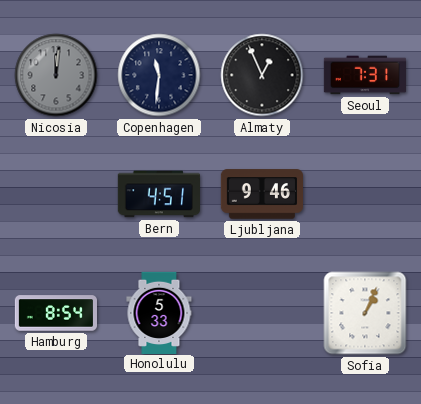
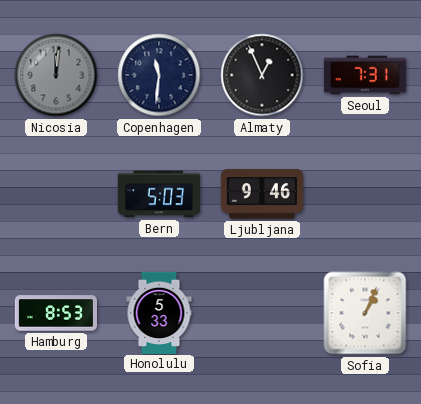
Bern: 4:51 -> 5:03 (158, 194)
Hamburg: 8:54 -> 8:53 (55, 313)
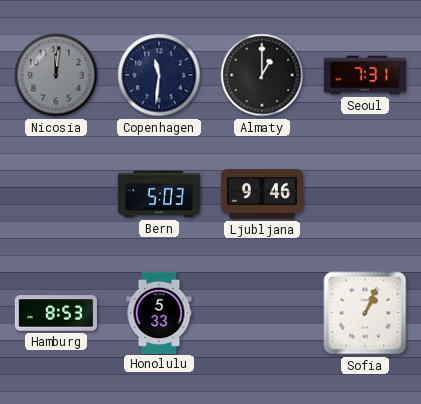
Almaty: 12:56 -> 1:00 (262, 75)
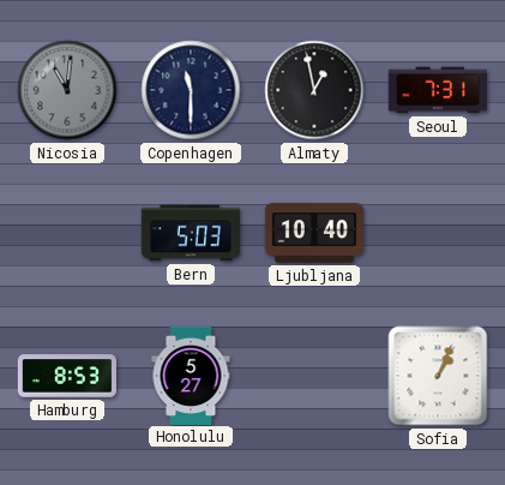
Nicosia: 12:01 -> 11:01 (67, 90)
Copenhagen: 11:31 -> 11:30 (191, 90)
Almaty: 1:00 -> 12:58 (314, 90)
Ljubljana: 9:46 -> 10:40 (313, 233)
Honolulu: 5:33 -> 5:27 (191, 375)
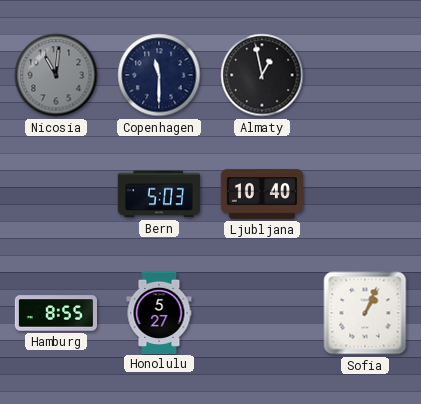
Seoul: 7:31 -> none (437, 90)
Hamburg: 8:53 -> 8:55 (55, 313)
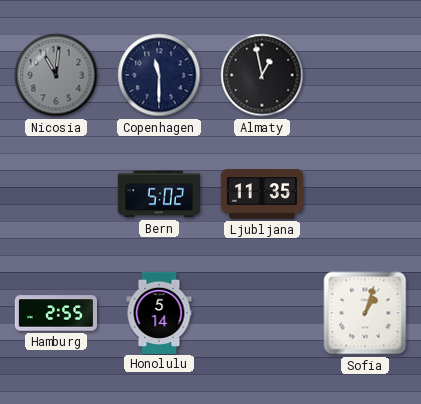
Bern: 5:03 -> 5:02 (158, 194)
Ljubljana: 10:40 -> 11:35 (261, 194)
Hamburg: 8:55 -> 2:55 (55, 313)
Honolulu: 5:27 -> 5:14 (159, 312)
Sofia: 1:04 -> 1:03 (365, 313)
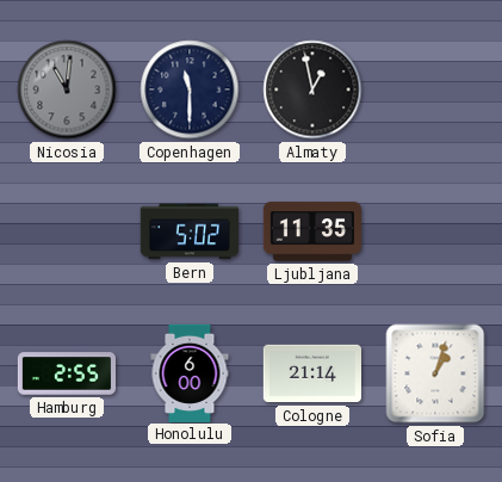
Honolulu: 5:14 -> 6:00 (190, 372)
Cologne: none -> 21:14 (311, 373)
